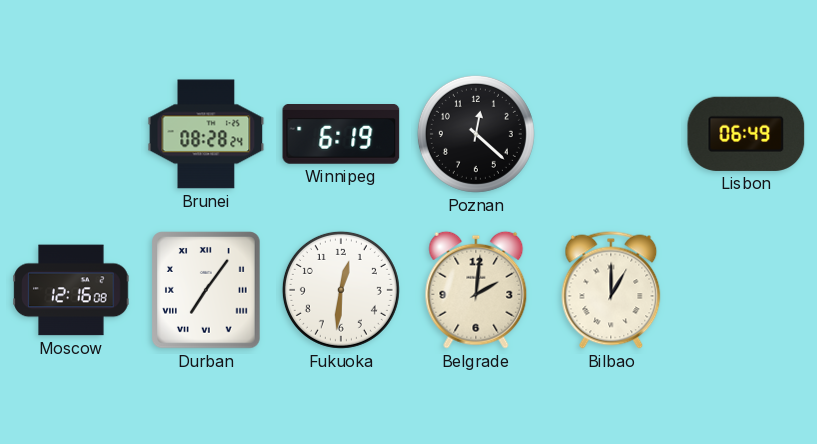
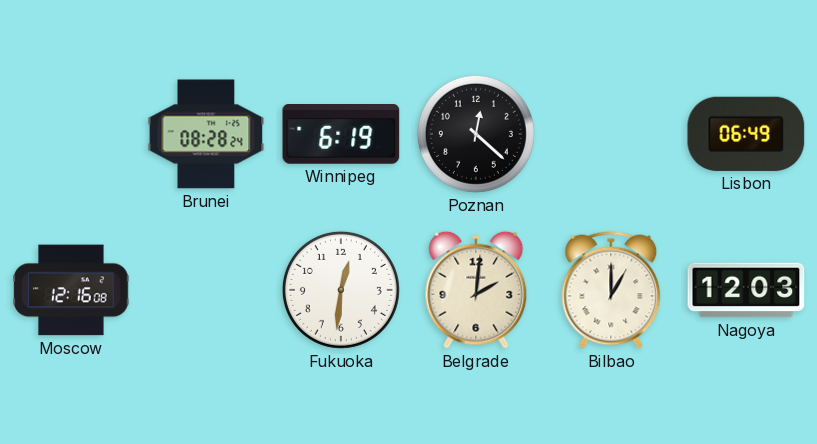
Durban: 7:06 -> none (207, 290)
Nagoya: none -> 12:03 (746, 290)
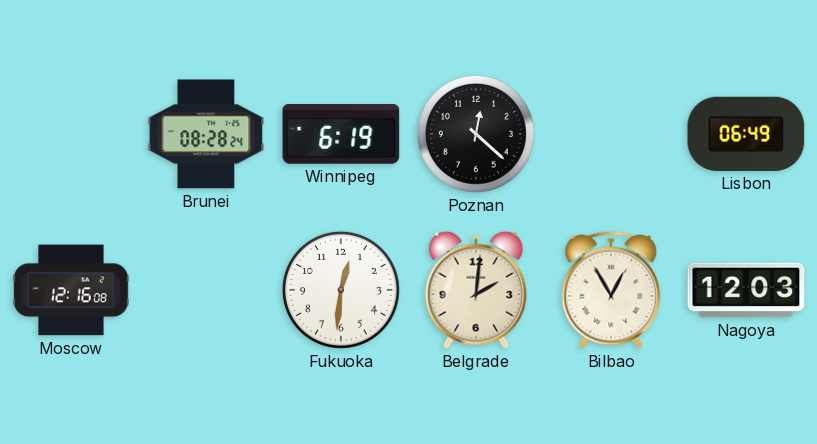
Bilbao: 1:00 -> 12:55 (611, 290)
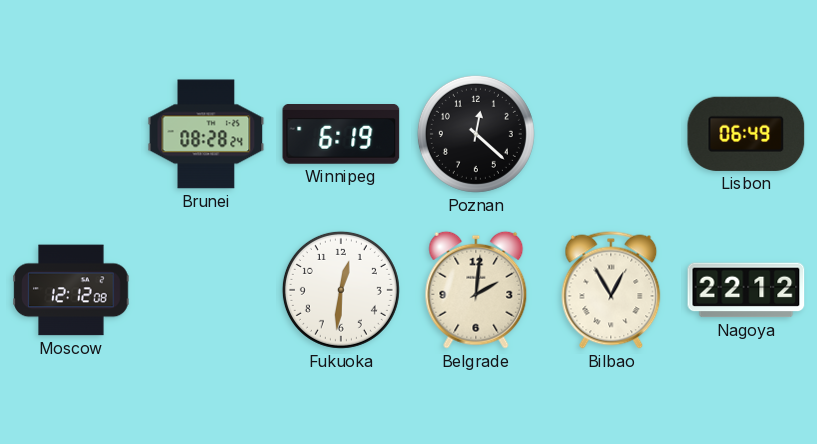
Moscow: 12:16 -> 12:12 (71, 290)
Nagoya: 12:03 -> 22:12 (746, 290)
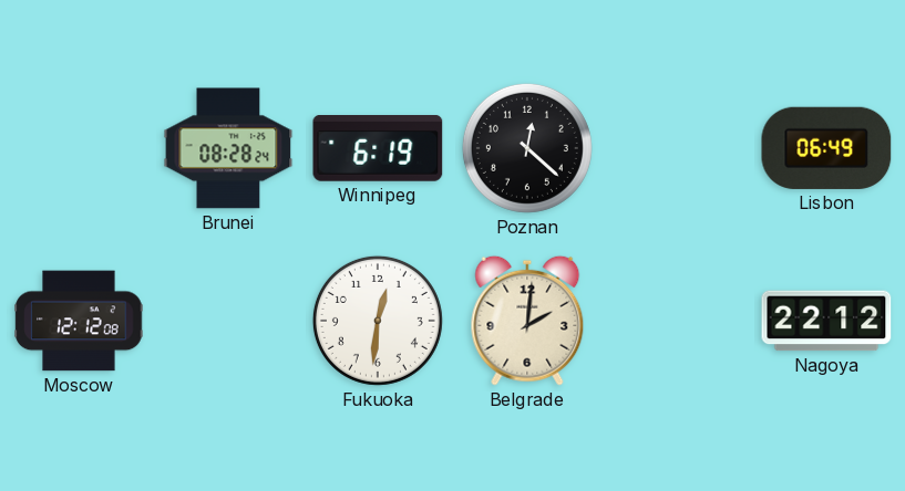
Bilbao: 12:55 -> none (611, 290)
